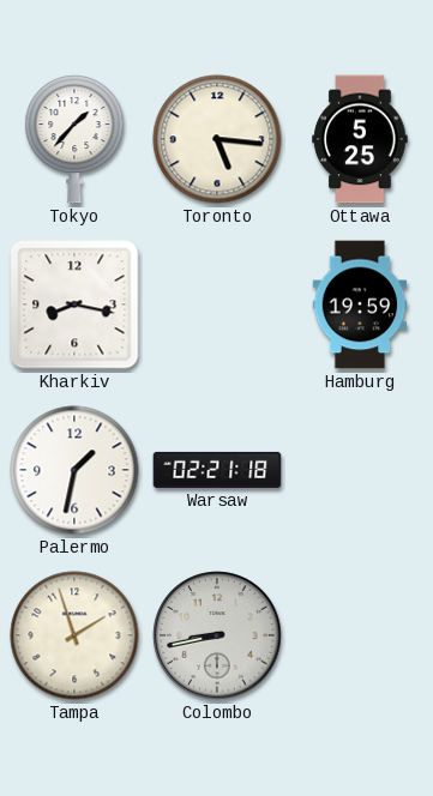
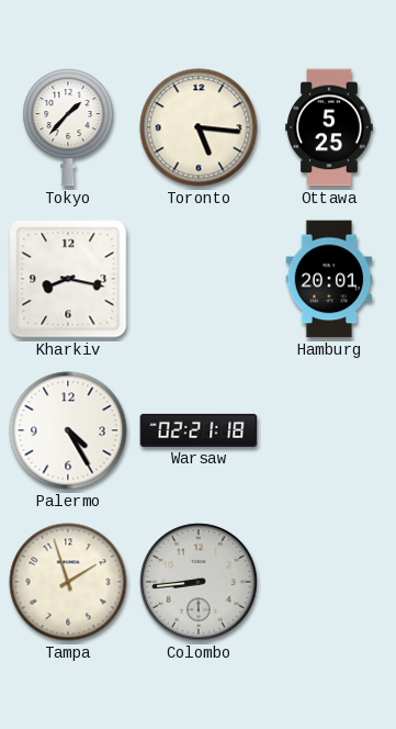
Hamburg: 19:59 -> 20:01 (329, 279)
Palermo: 1:32 -> 4:25 (68, 430)
Colombo: 8:43 -> 8:44 (199, 582)
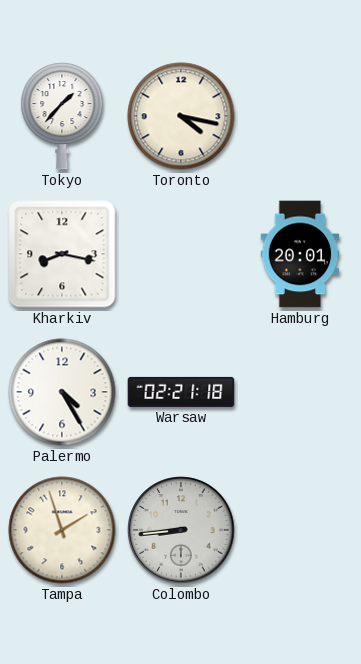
Toronto: 5:16 -> 4:17 (181, 116)
Ottawa: 5:25 -> none (329, 127)
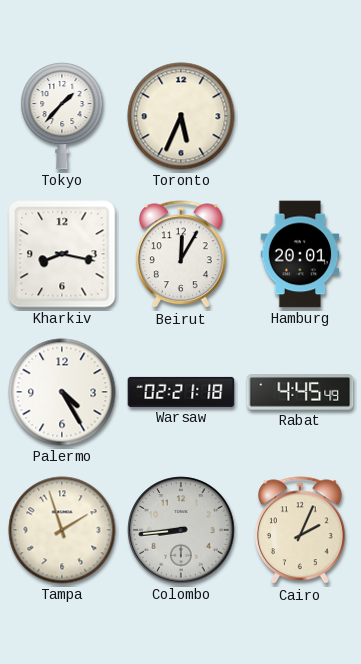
Toronto: 4:17 -> 5:34 (181, 116)
Beirut: none -> 12:05 (181, 255)
Rabat: none -> 4:45 (300, 392)
Cairo: none -> 2:04 (300, 531)
